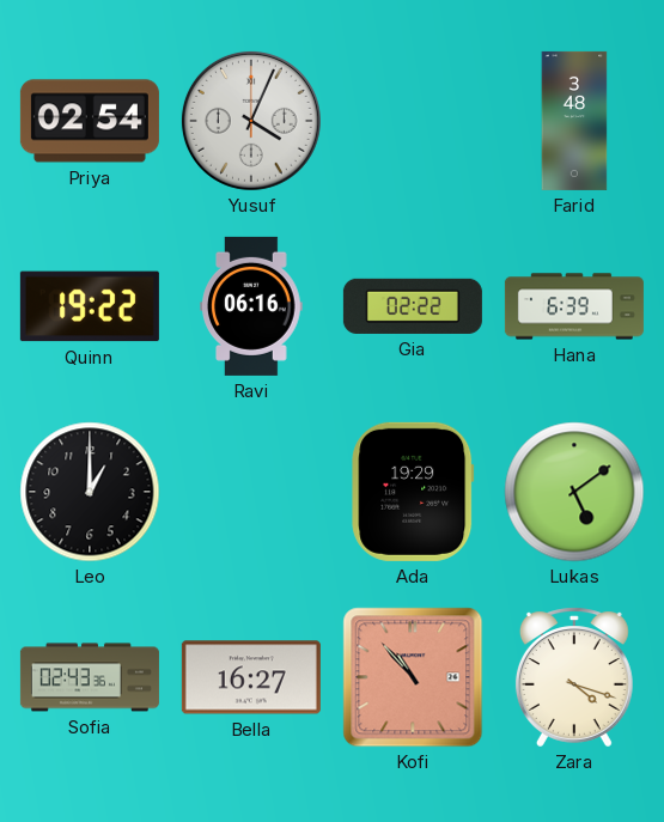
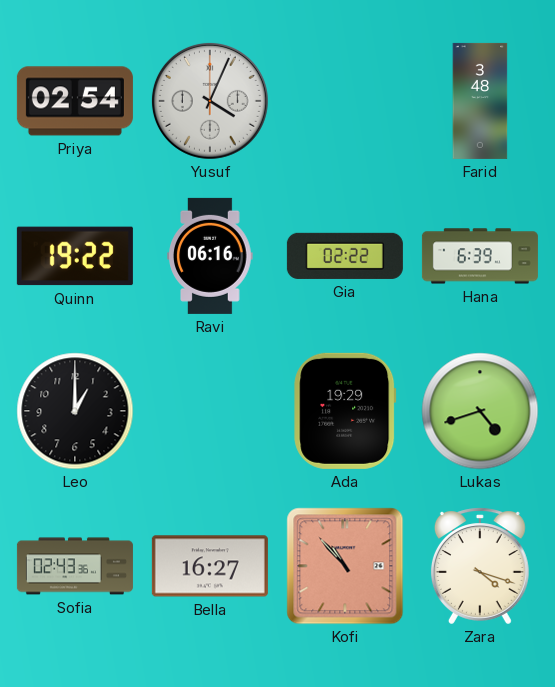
Lukas: 5:09 -> 4:42 (480, 411)
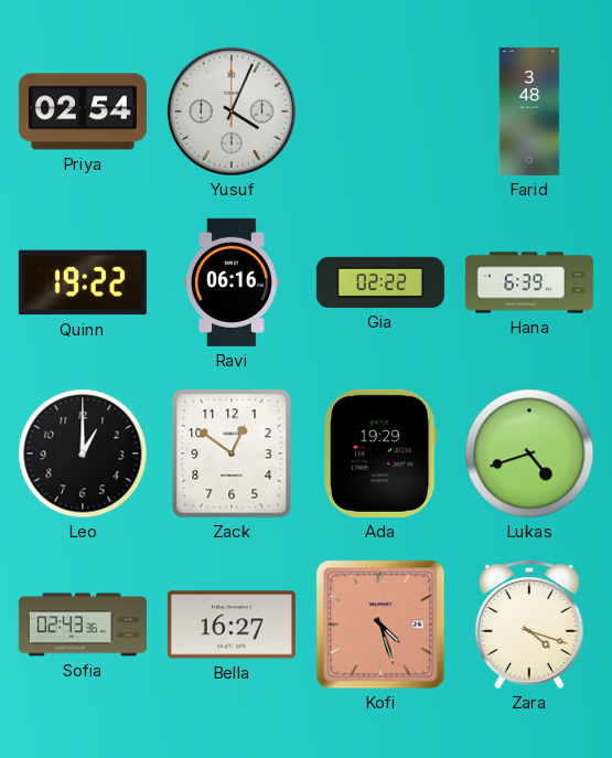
Zack: none -> 12:51 (232, 453)
Kofi: 10:53 -> 4:27 (380, 624)
